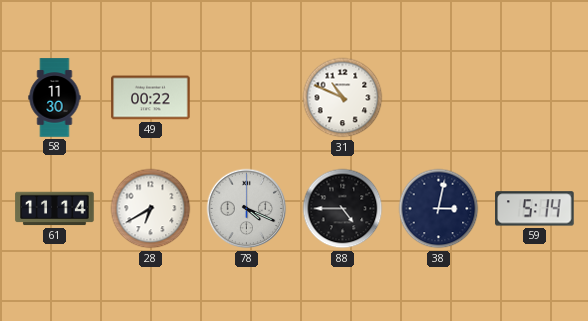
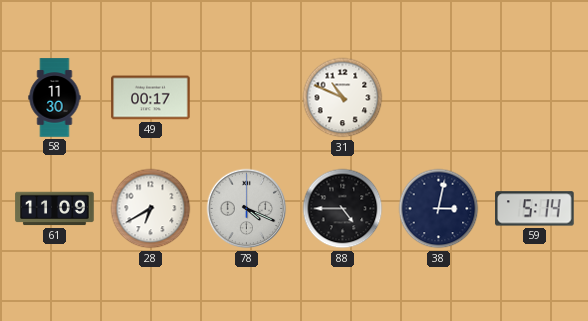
49: 00:22 -> 00:17 (151, 98)
61: 11:14 -> 11:09 (55, 209)
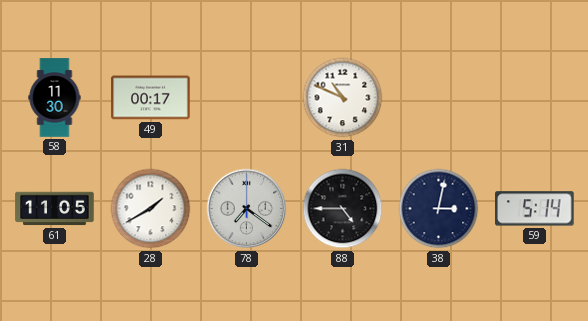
61: 11:09 -> 11:05 (55, 209)
28: 6:40 -> 1:40 (151, 209)
78: 4:19 -> 7:21 (247, 209)
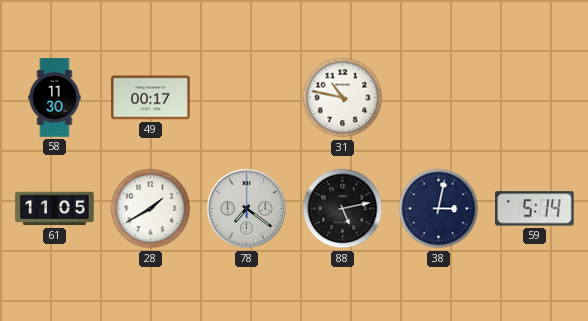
31: 10:49 -> 10:47 (343, 98)
88: 4:45 -> 5:13 (343, 209)
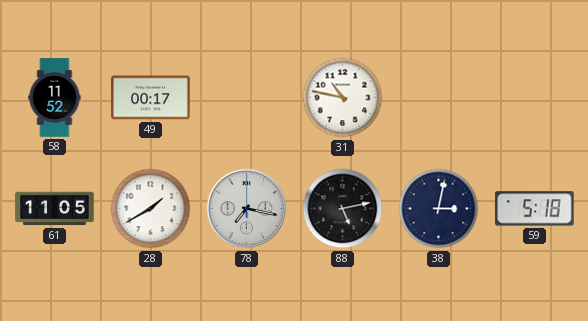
58: 11:30 -> 11:52 (55, 98)
78: 7:21 -> 7:17 (247, 209)
59: 5:14 -> 5:18 (535, 209)
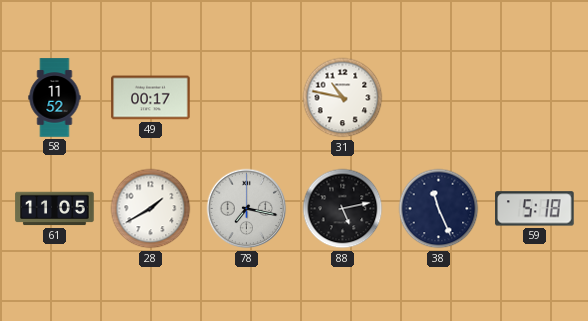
38: 3:02 -> 11:26 (439, 209)
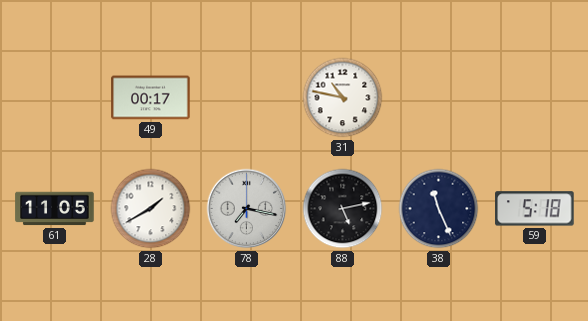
58: 11:52 -> none (55, 98)
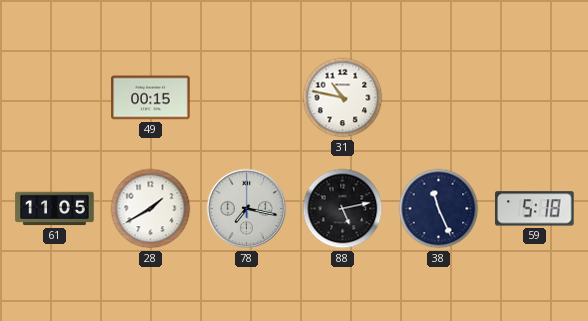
49: 00:17 -> 00:15 (151, 98)
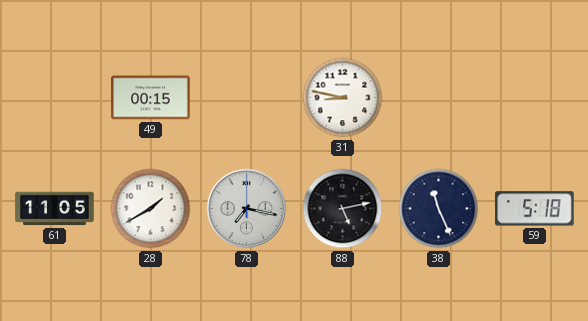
31: 10:47 -> 8:47 (343, 98)
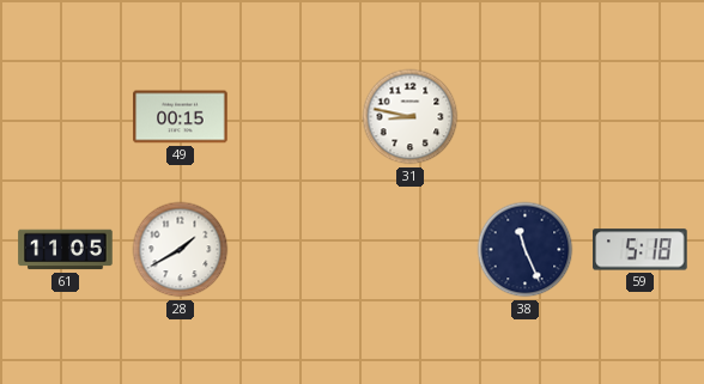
78: 7:17 -> none (247, 209)
88: 5:13 -> none (343, 209)
